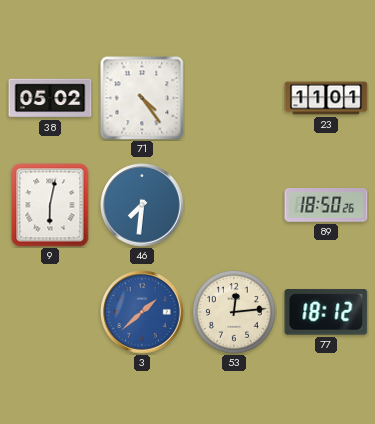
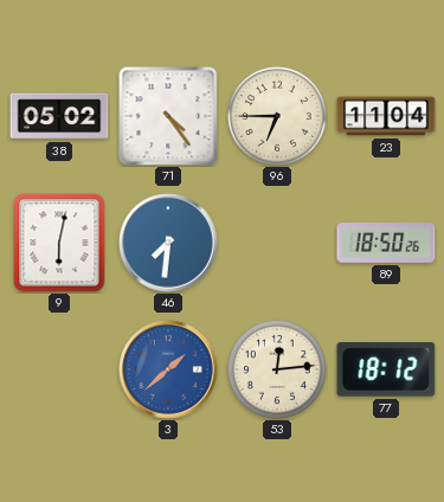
96: none -> 6:45 (278, 117)
23: 11:01 -> 11:04 (386, 116)
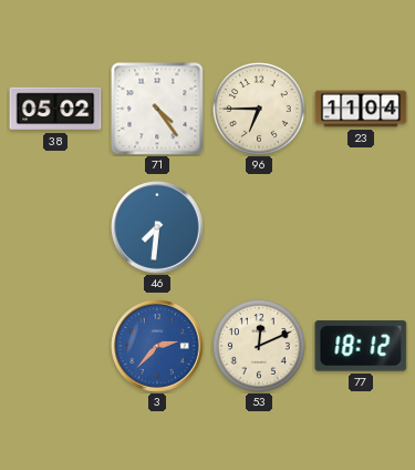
9: 6:02 -> none (59, 243)
89: 18:50 -> none (386, 244)
3: 1:38 -> 2:37 (157, 346)
53: 12:14 -> 12:11 (260, 347)
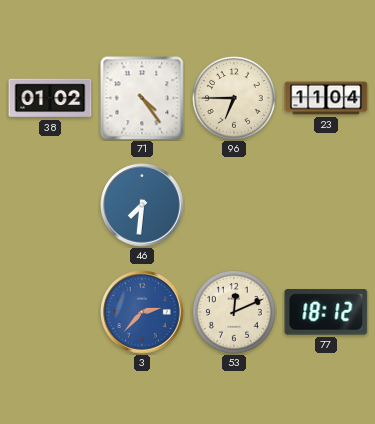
38: 05:02 -> 01:02 (50, 98)
